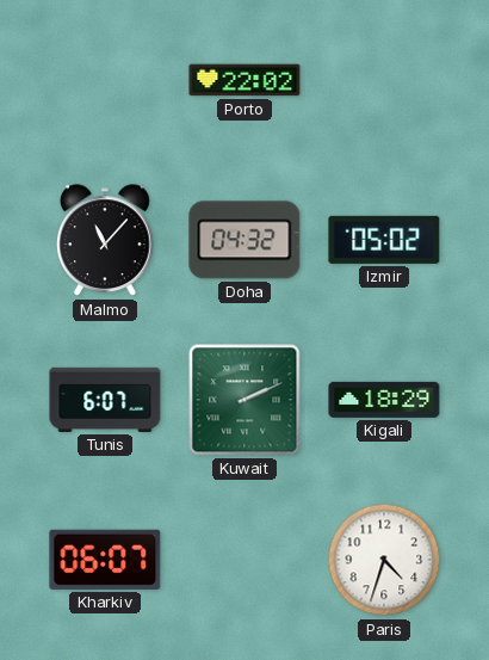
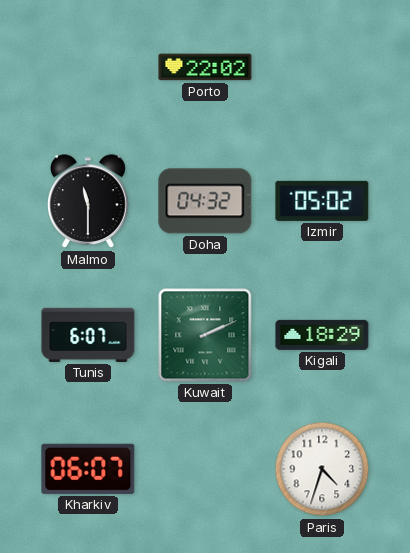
Malmo: 11:07 -> 11:30 (89, 202)
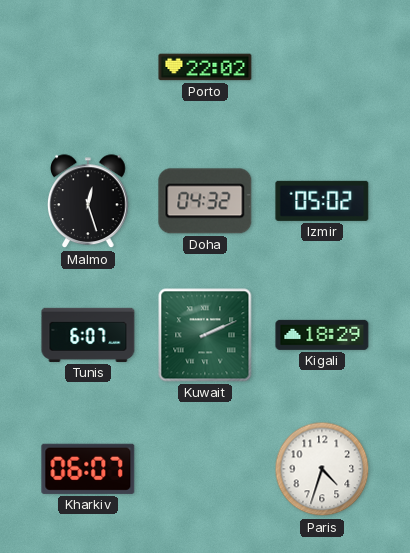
Malmo: 11:30 -> 12:27 (89, 202)
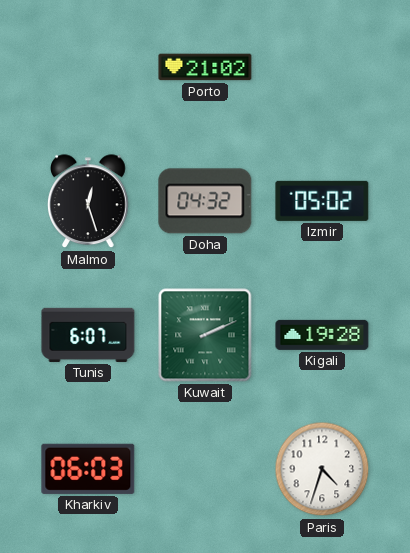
Porto: 22:02 -> 21:02 (205, 67)
Kigali: 18:29 -> 19:28 (322, 335)
Kharkiv: 06:07 -> 06:03 (88, 469)
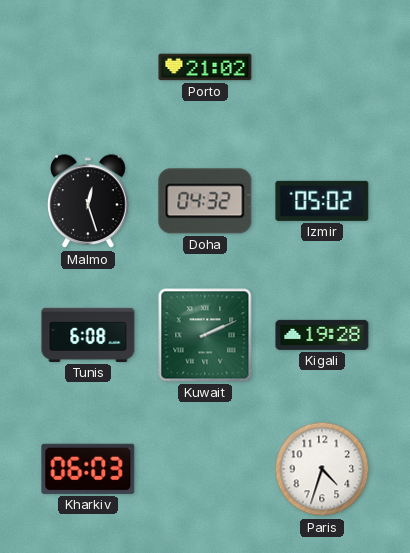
Tunis: 6:07 -> 6:08 (88, 335)
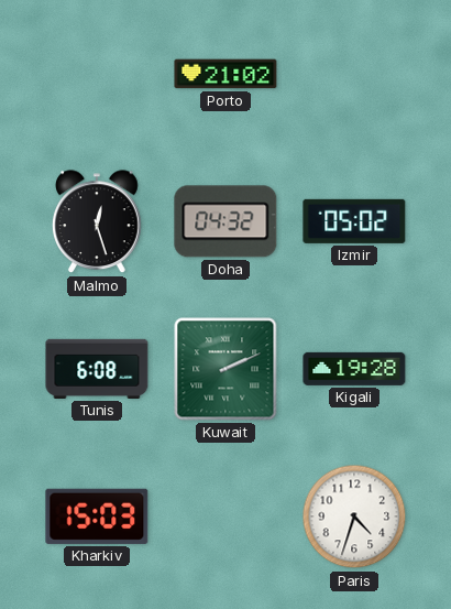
Kharkiv: 06:03 -> 15:03 (97, 516)
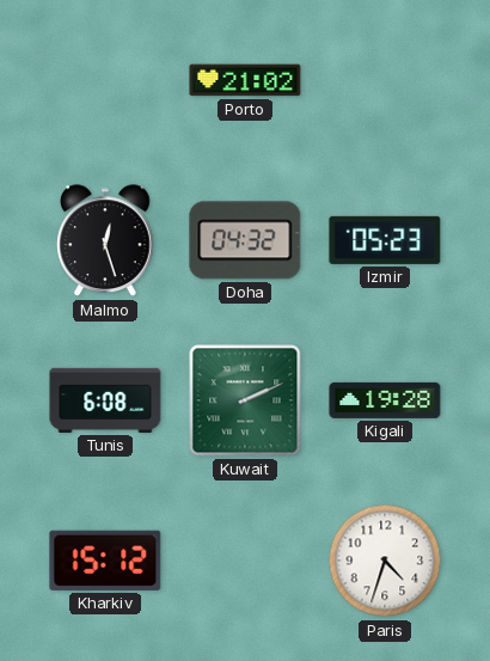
Izmir: 05:02 -> 05:23 (385, 240)
Kharkiv: 15:03 -> 15:12 (105, 561)
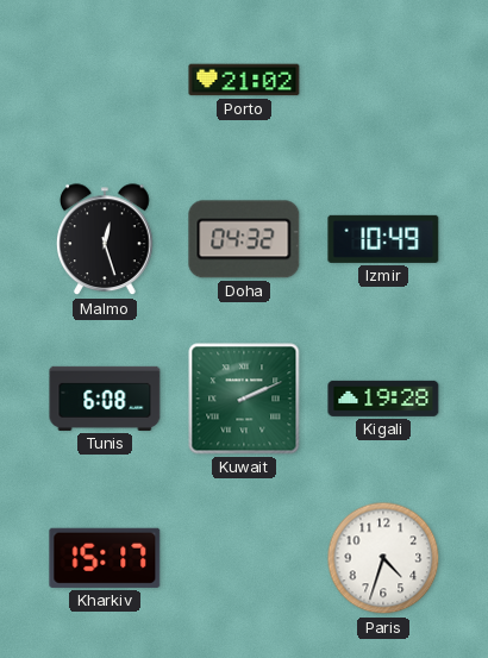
Izmir: 05:23 -> 10:49 (383, 239)
Kharkiv: 15:12 -> 15:17 (105, 558)
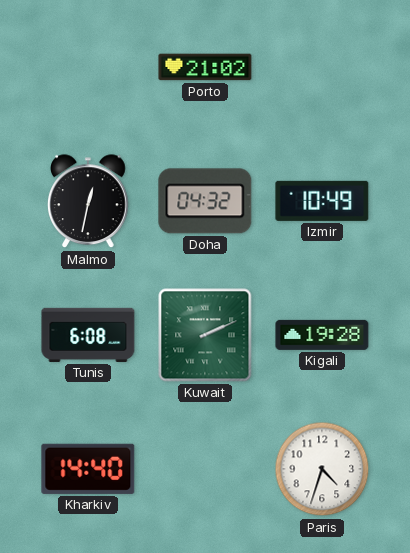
Malmo: 12:27 -> 12:32 (89, 202)
Kharkiv: 15:17 -> 14:40 (88, 469)
